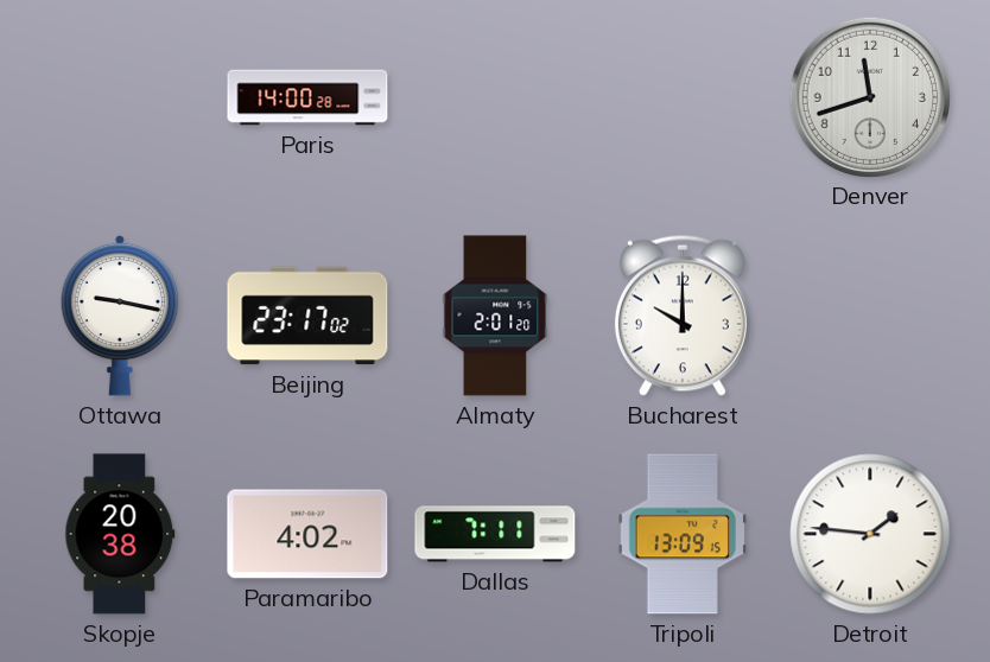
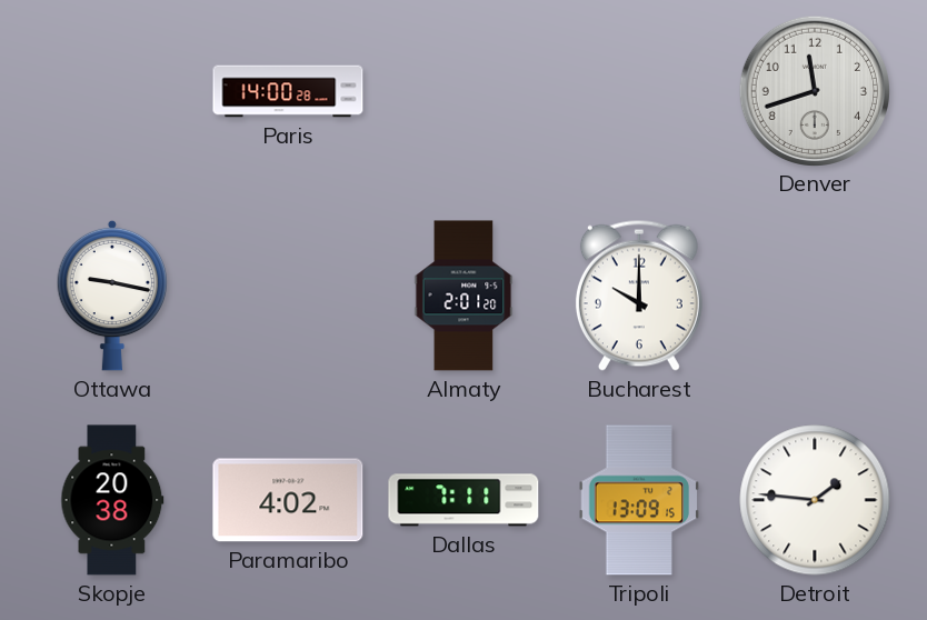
Beijing: 23:17 -> none (307, 316)
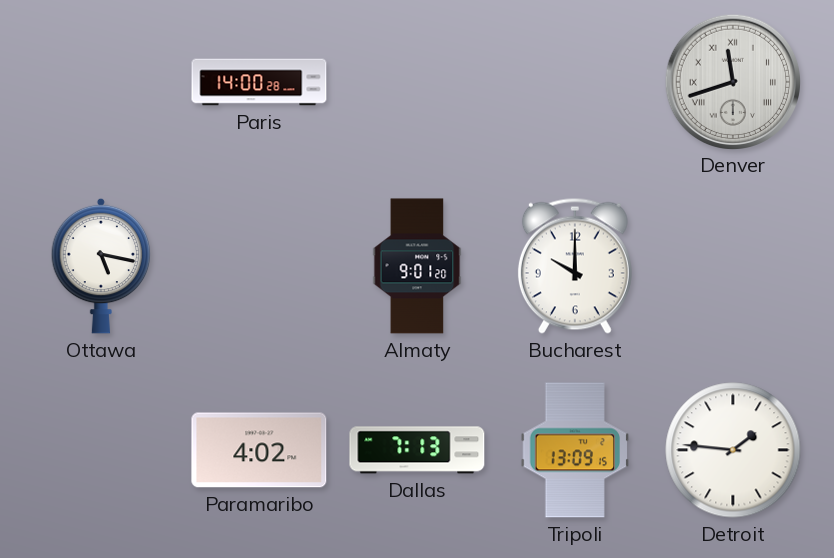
Denver numerals: Arabic -> Roman (732, 81)
Ottawa: 9:17 -> 5:17 (101, 266)
Almaty: 2:01 -> 9:01 (417, 266)
Skopje: 20:38 -> none (112, 500)
Dallas: 7:11 -> 7:13 (417, 450)
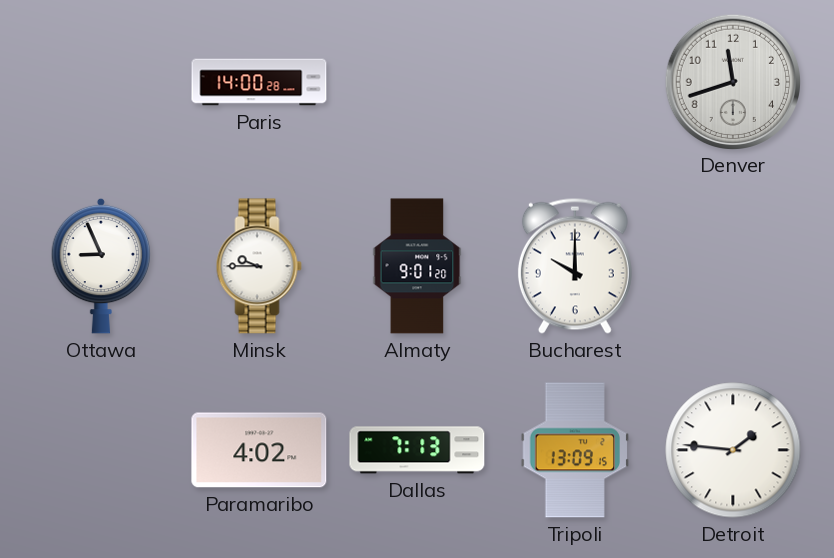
Denver numerals: Roman -> Arabic (732, 81)
Ottawa: 5:17 -> 8:56 (101, 266)
Minsk: none -> 9:45 (259, 266)
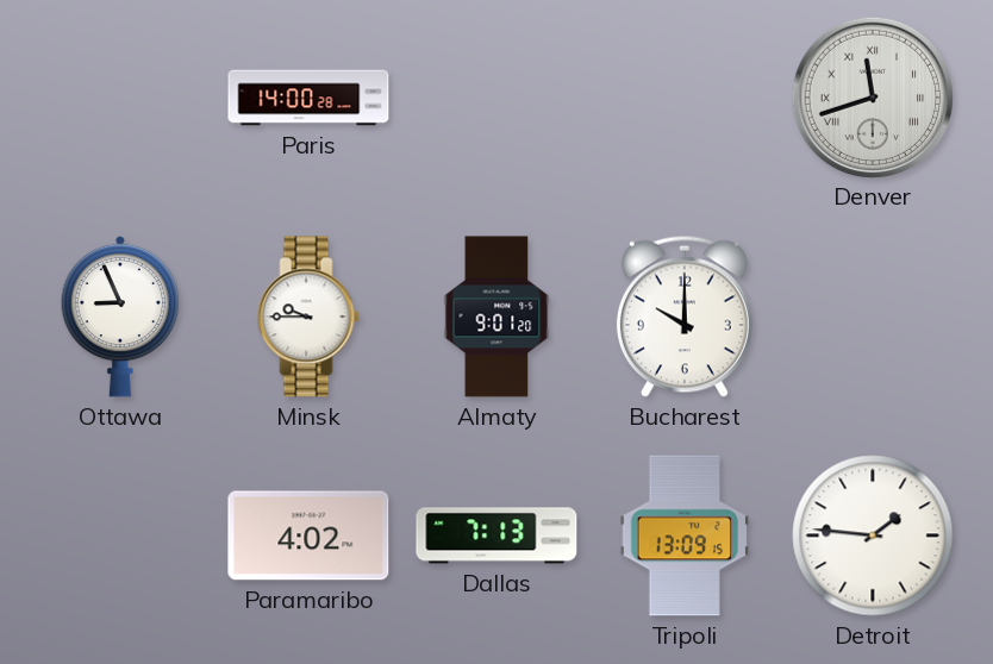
Denver numerals: Arabic -> Roman (872, 96)
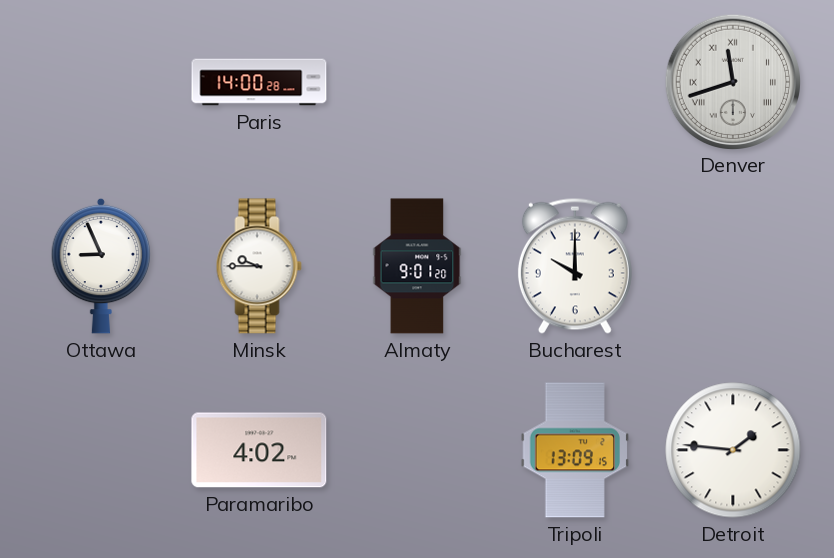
Dallas: 7:13 -> none (496, 535)
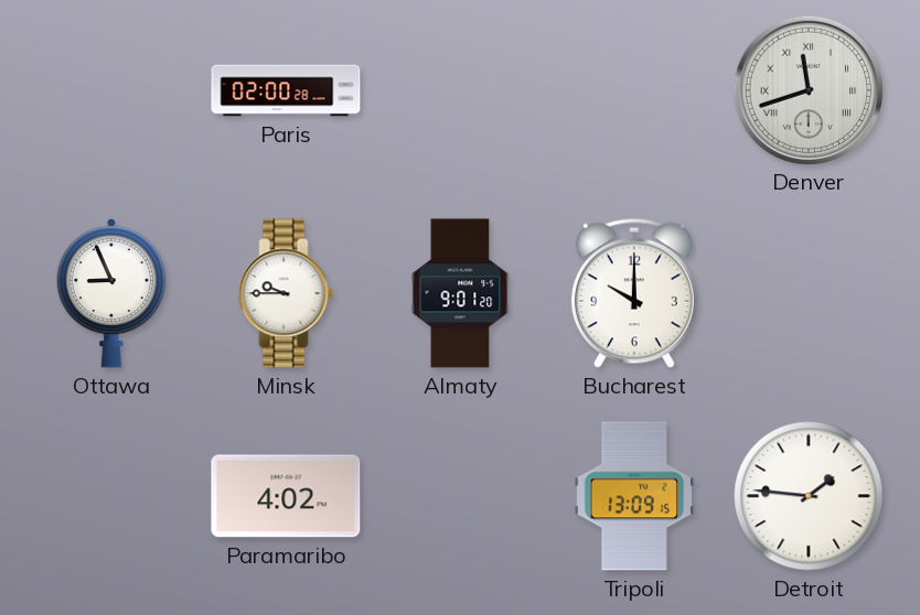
Paris: 14:00 -> 02:00 (286, 90)
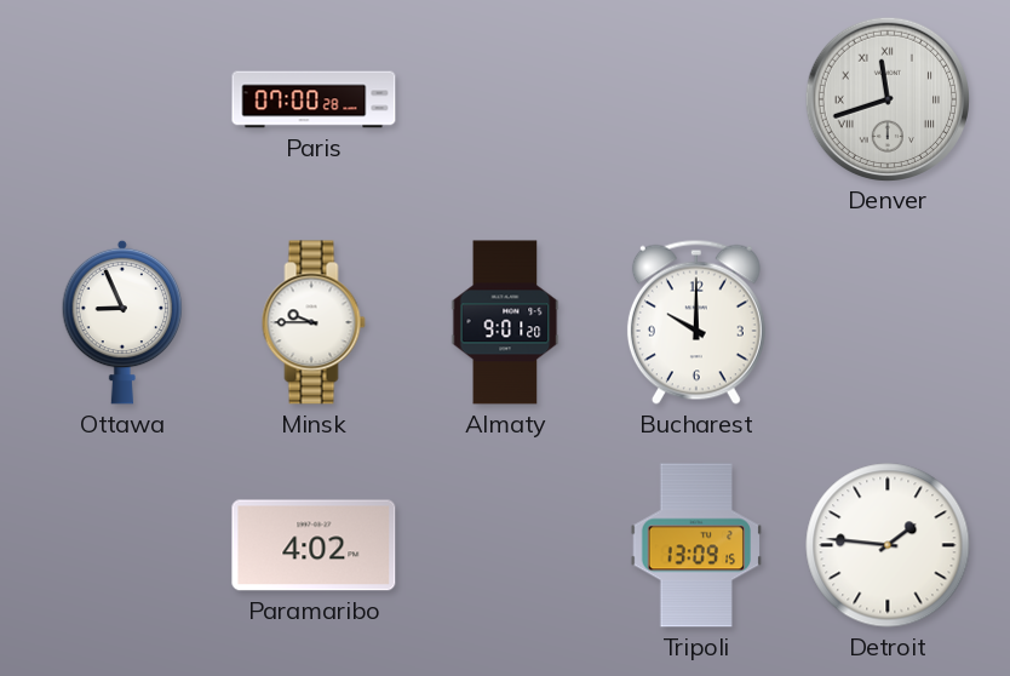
Paris: 02:00 -> 07:00 (314, 99)
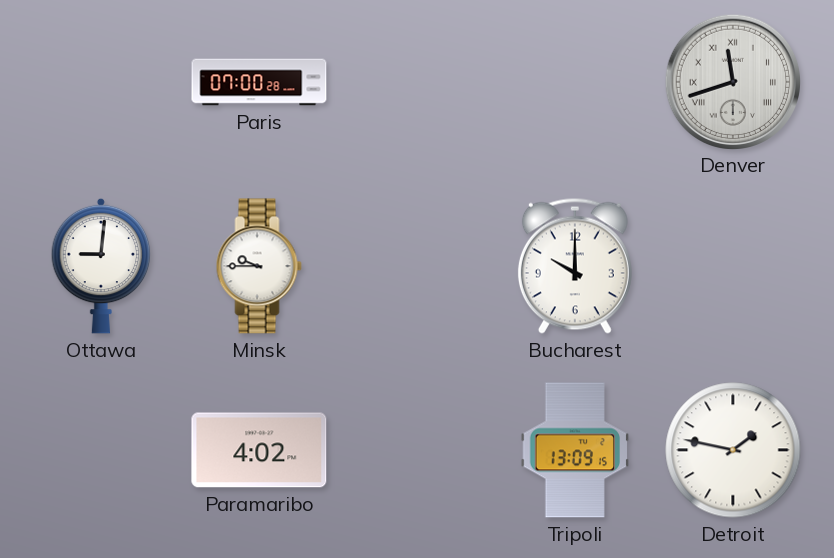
Ottawa: 8:56 -> 9:01 (101, 266)
Almaty: 9:01 -> none (505, 322)
Detroit: 1:46 -> 1:47 (733, 450)
